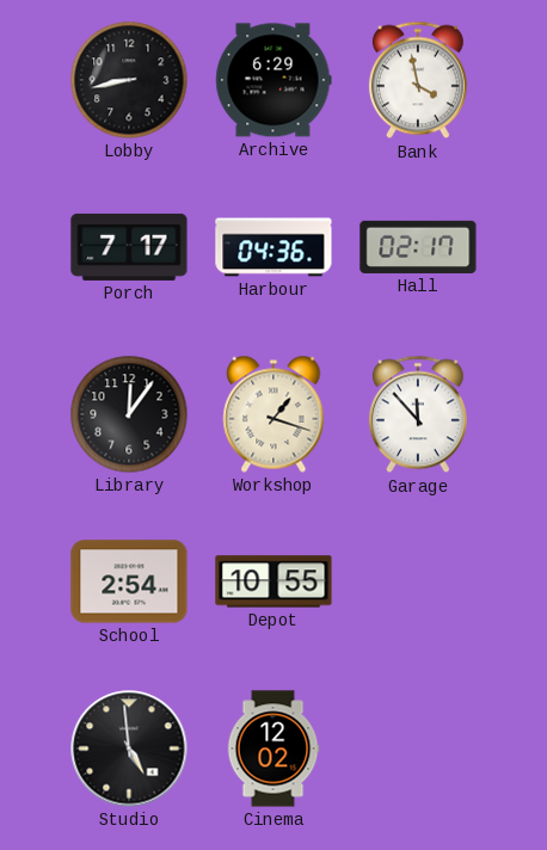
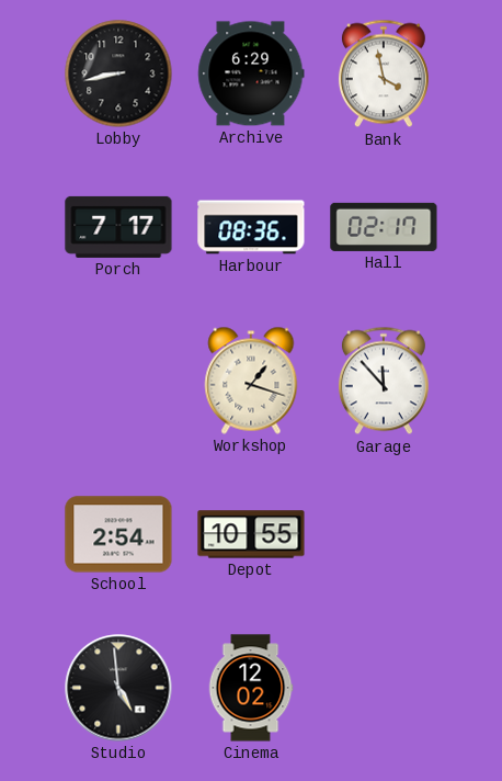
Harbour: 04:36 -> 08:36 (251, 227)
Library: 12:06 -> none (129, 414)
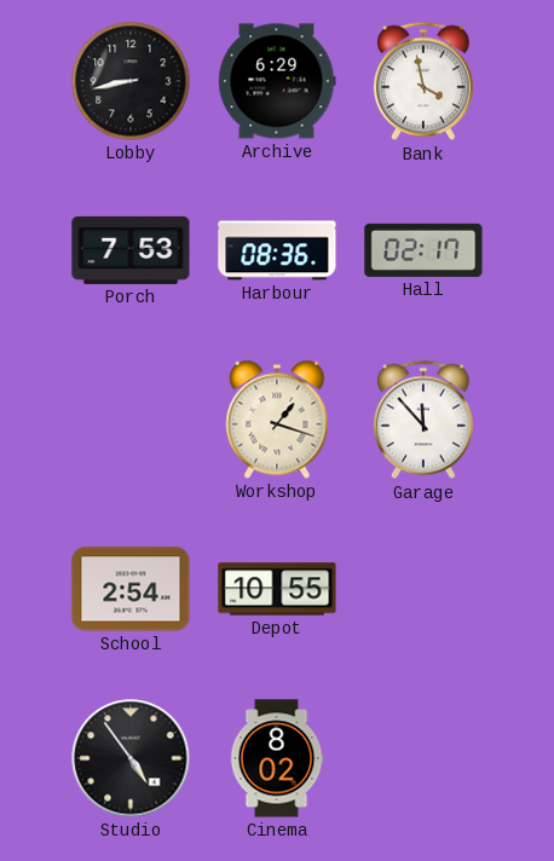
Porch: 7:17 -> 7:53 (131, 250)
Studio: 4:59 -> 4:54 (131, 758)
Cinema: 12:02 -> 8:02 (277, 758)
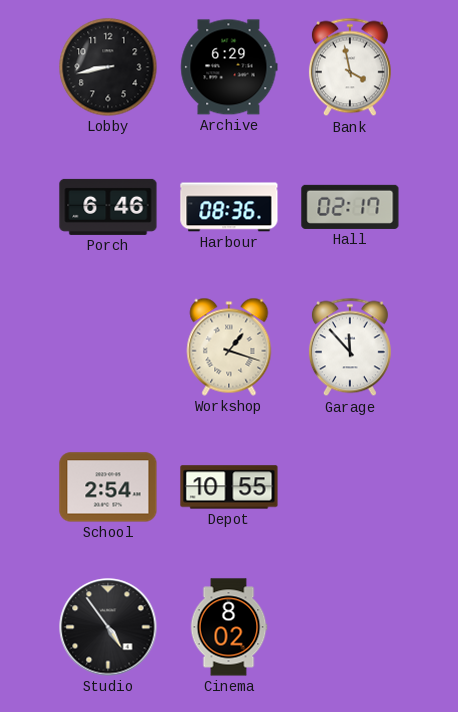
Porch: 7:53 -> 6:46 (108, 207)
